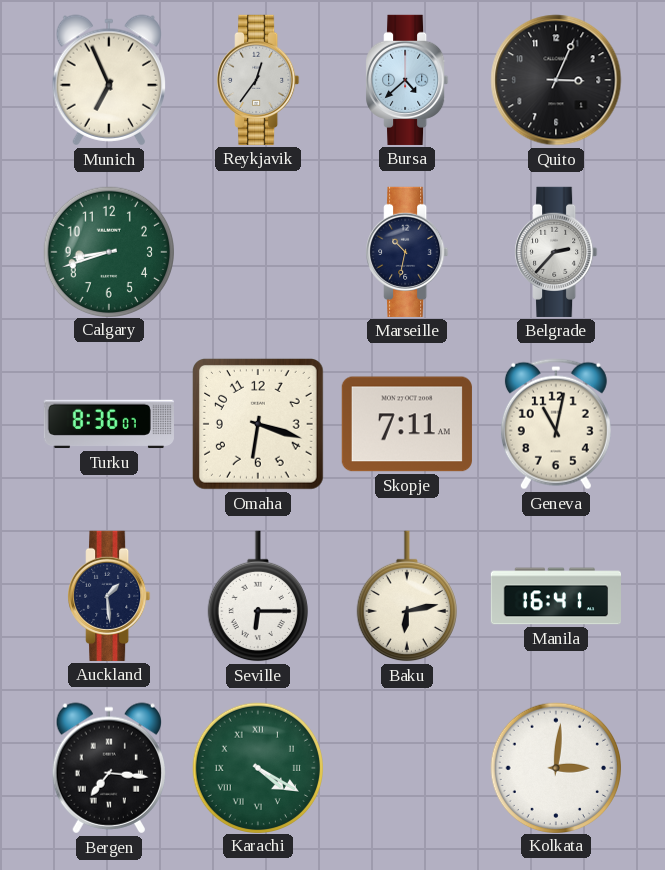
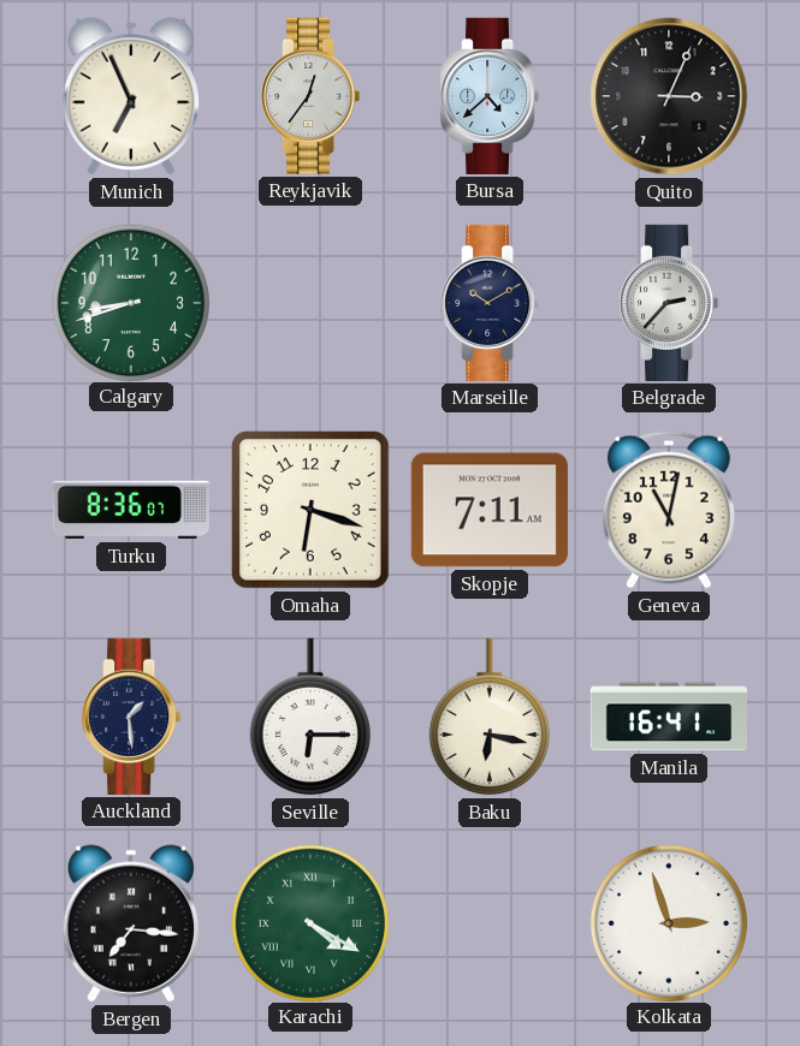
Marseille: 10:32 -> 10:10 (490, 303)
Baku: 6:13 -> 6:17 (490, 717)
Kolkata: 3:01 -> 2:57 (668, 922)
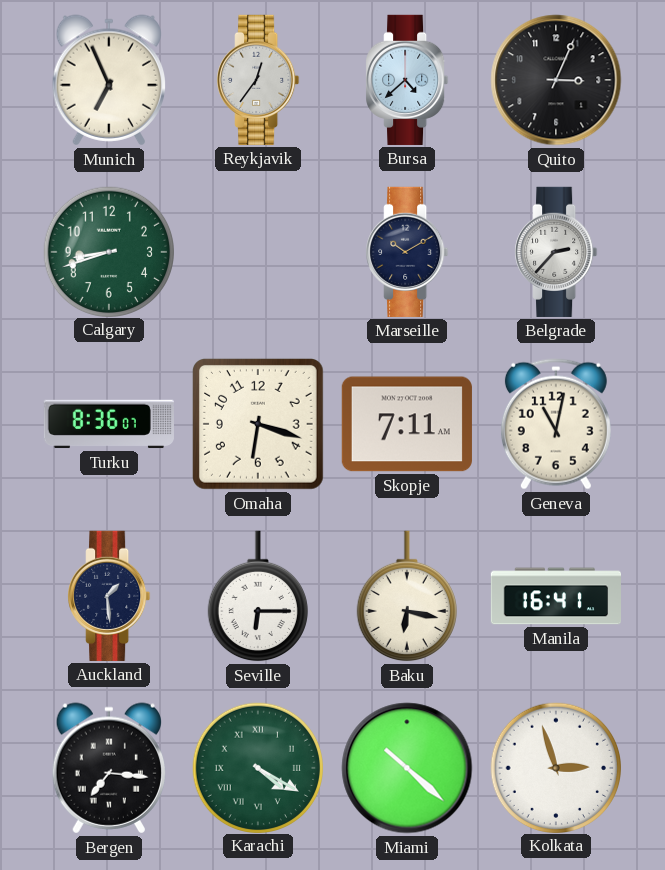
Miami: none -> 10:22 (407, 768)
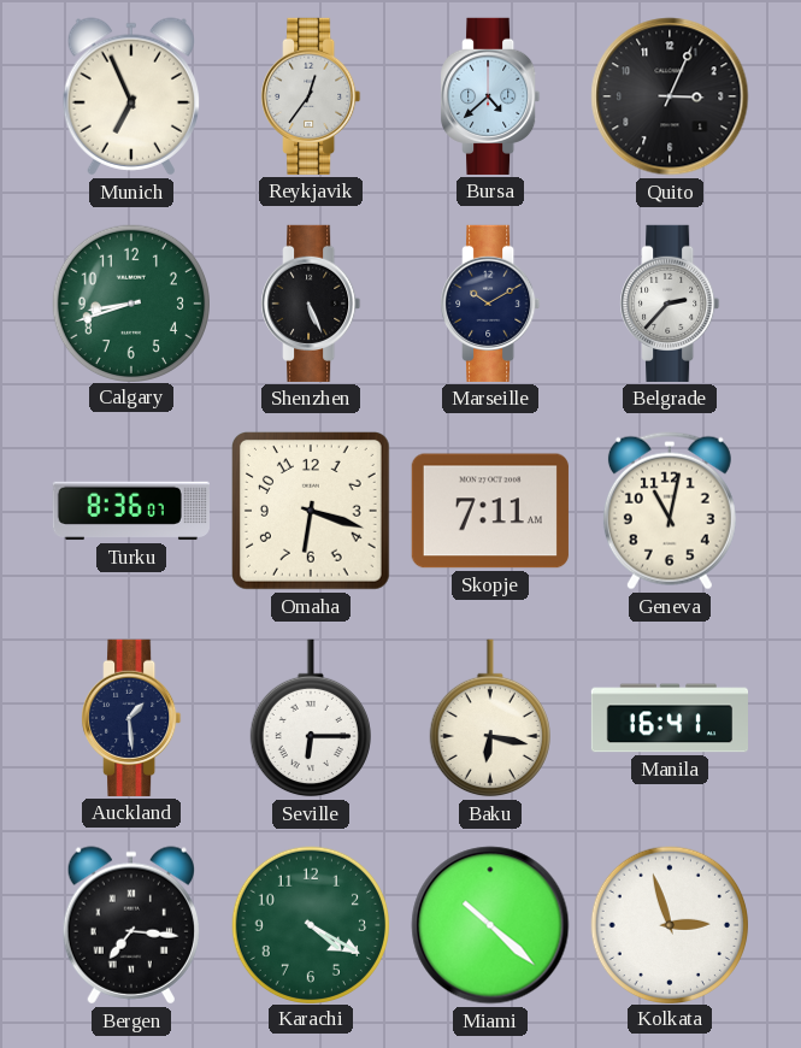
Shenzhen: none -> 5:26 (311, 304)
Karachi numerals: Roman -> Arabic (310, 924)
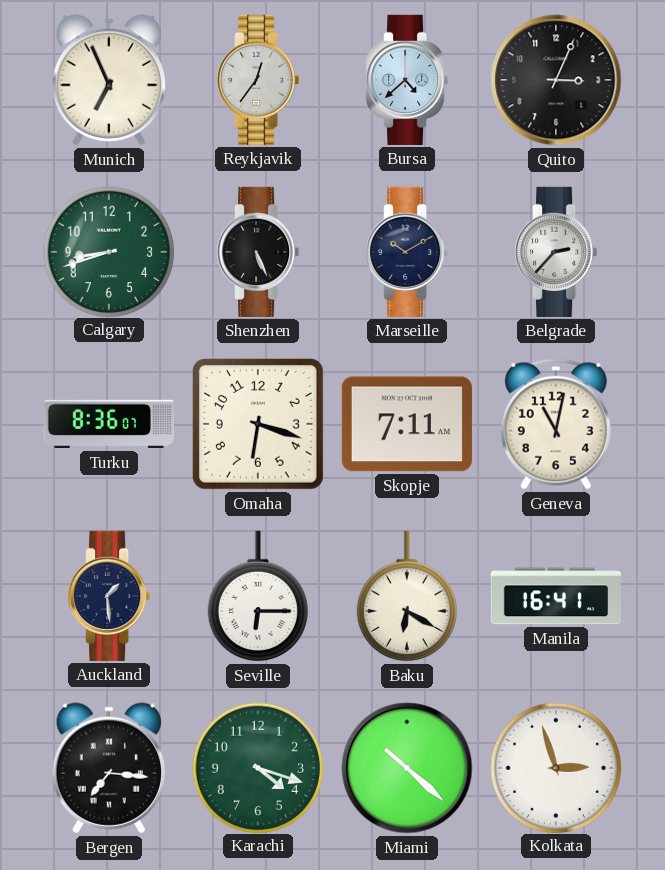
Baku: 6:17 -> 6:20 (407, 596)
Karachi: 4:20 -> 4:18 (257, 767)
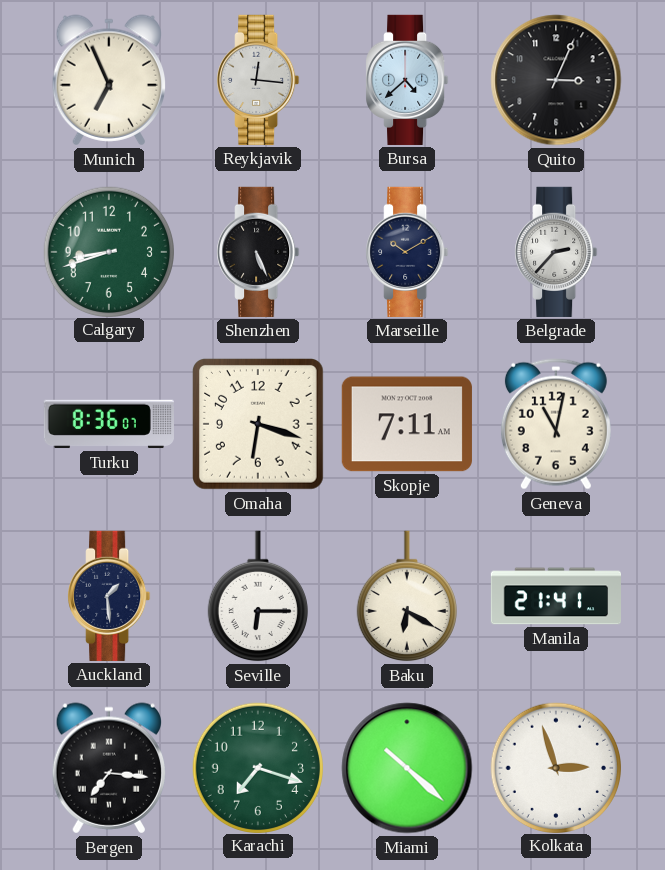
Reykjavik: 12:36 -> 12:16 (258, 80)
Manila: 16:41 -> 21:41 (555, 596)
Karachi: 4:18 -> 7:18 (257, 767)
